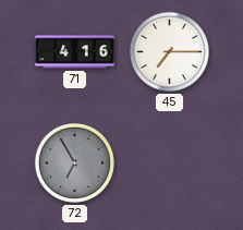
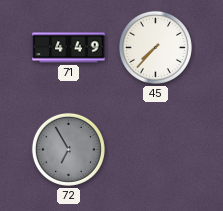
71: 4:16 -> 4:49 (69, 48)
45: 7:15 -> 7:37 (155, 47)
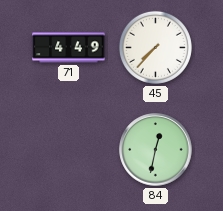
72: 6:55 -> none (68, 149)
84: none -> 12:32 (156, 150)
